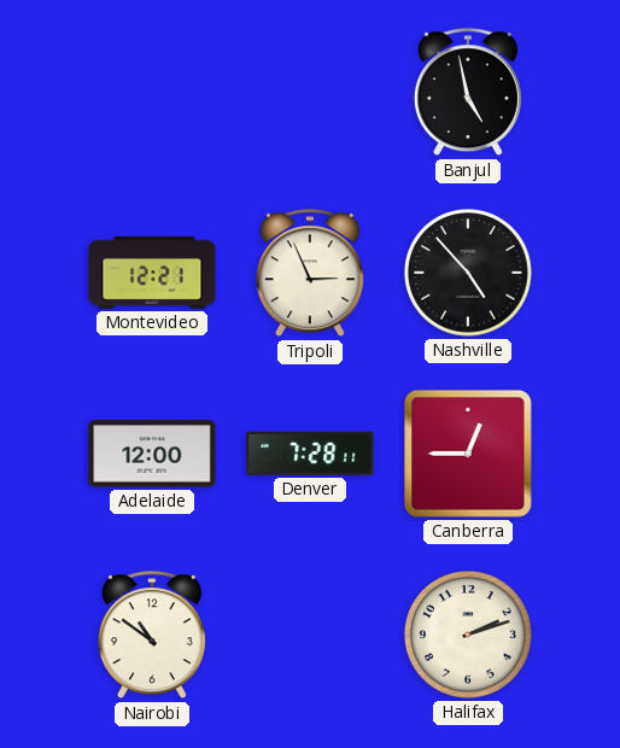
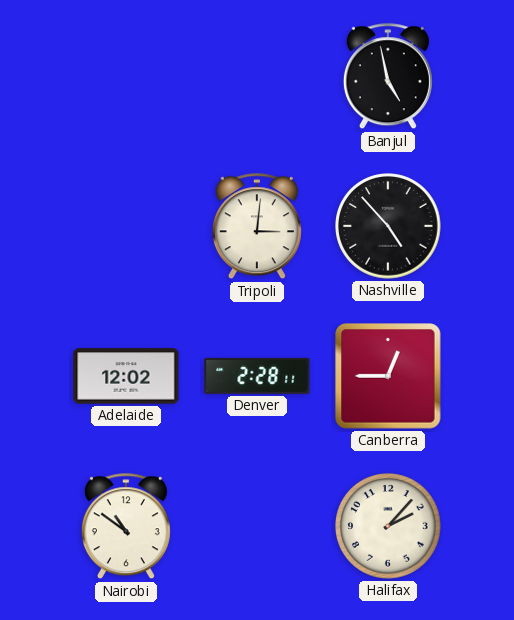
Montevideo: 12:21 -> none (152, 273)
Tripoli: 2:56 -> 3:01 (257, 227)
Adelaide: 12:00 -> 12:02 (126, 376)
Denver: 7:28 -> 2:28 (257, 376)
Halifax: 2:12 -> 2:07 (388, 526)
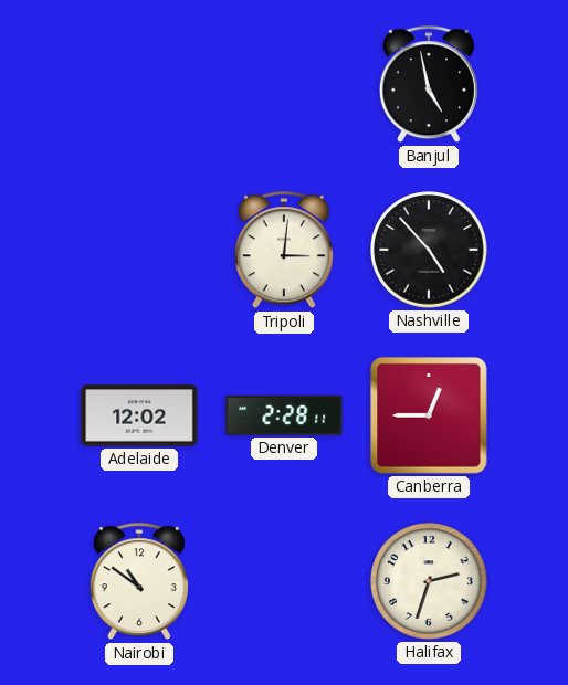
Halifax: 2:07 -> 2:33 (429, 581)
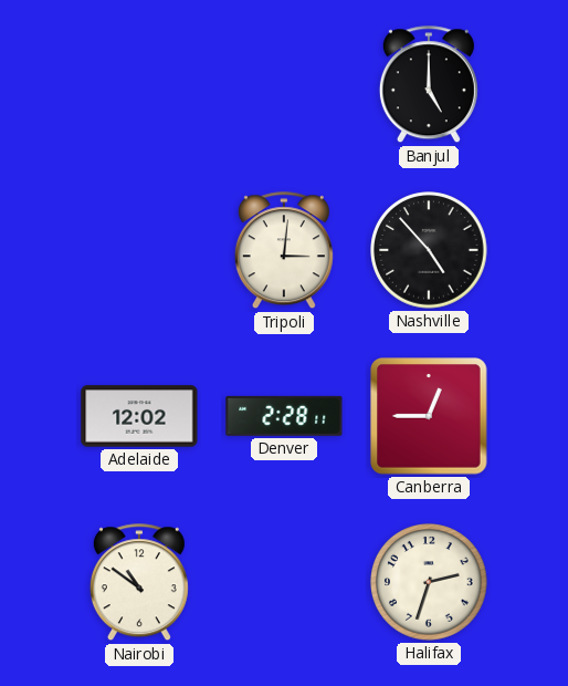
Banjul: 4:58 -> 5:00 (429, 85)
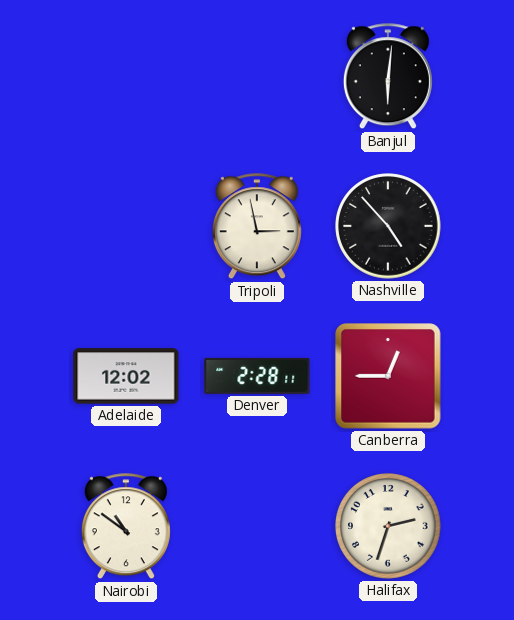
Banjul: 5:00 -> 6:01 (388, 77)
Tripoli: 3:01 -> 2:58 (257, 227)
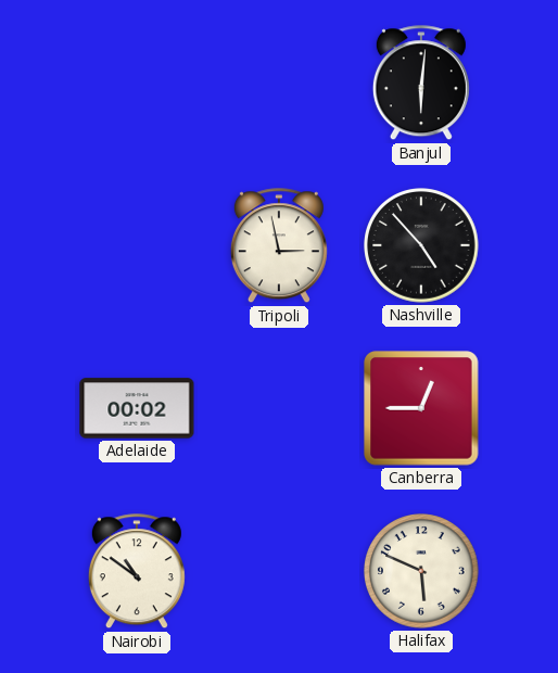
Adelaide: 12:02 -> 00:02 (137, 408)
Denver: 2:28 -> none (257, 376)
Halifax: 2:33 -> 5:49 (421, 571)
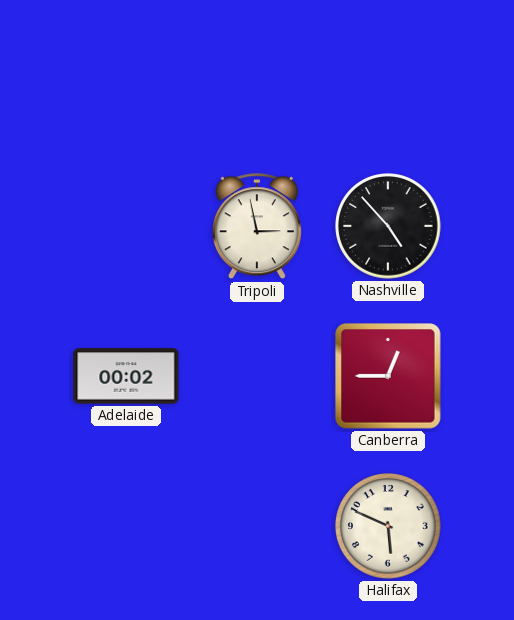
Banjul: 6:01 -> none (421, 84)
Nairobi: 10:51 -> none (137, 572)
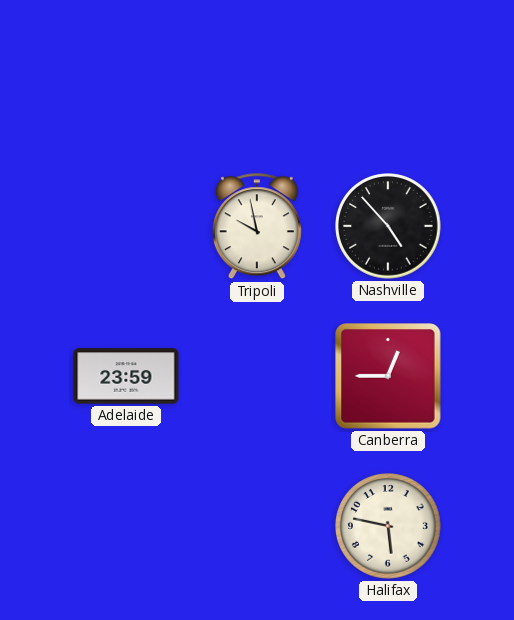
Tripoli: 2:58 -> 9:58 (257, 227)
Adelaide: 00:02 -> 23:59 (126, 376)
Halifax: 5:49 -> 5:47 (388, 526)
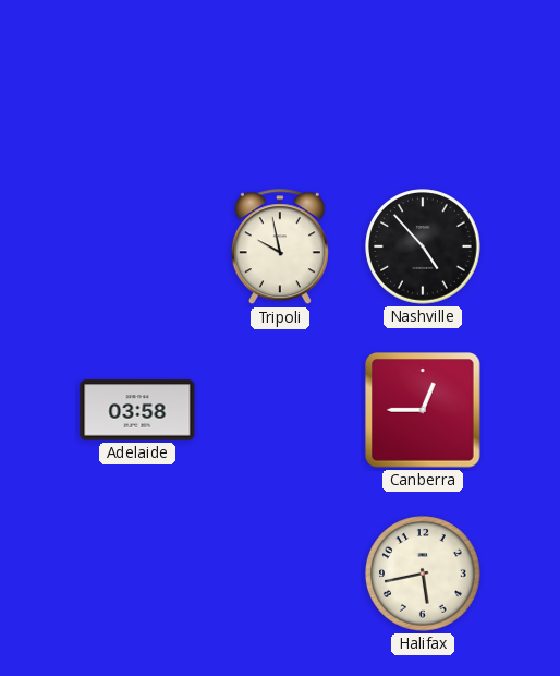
Adelaide: 23:59 -> 03:58 (137, 410)
Halifax: 5:47 -> 5:43 (423, 574)
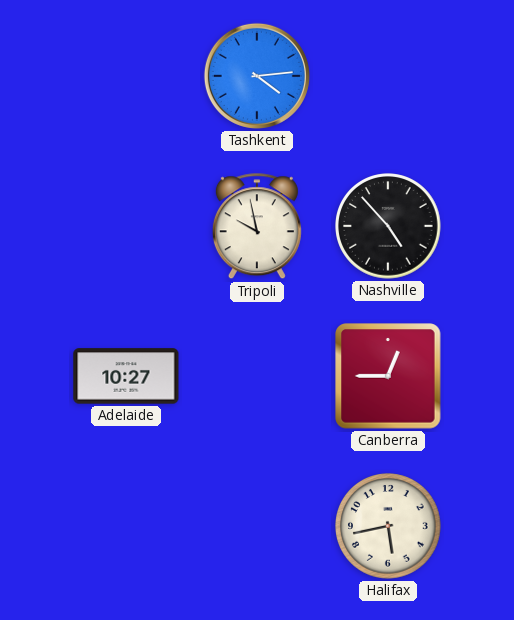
Tashkent: none -> 4:14 (257, 76)
Adelaide: 03:58 -> 10:27 (126, 376)
